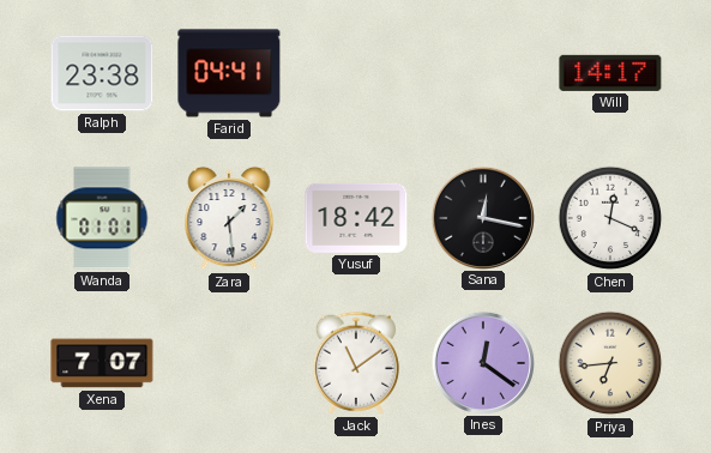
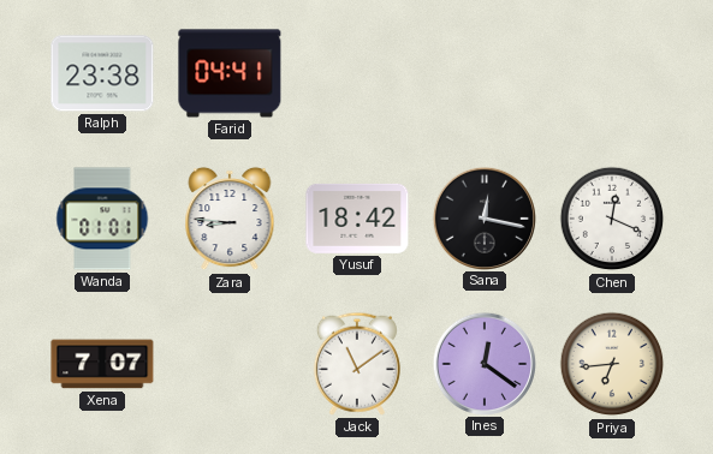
Will: 14:17 -> none (610, 73)
Zara: 1:29 -> 8:46 (230, 219)
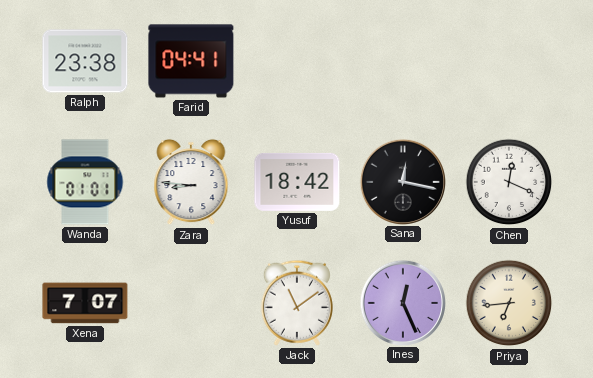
Ines: 12:21 -> 12:26 (402, 302)
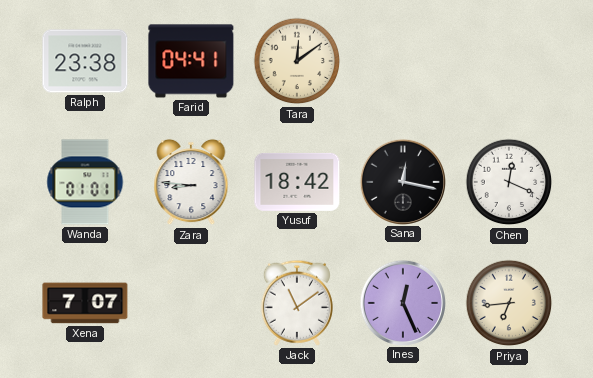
Tara: none -> 12:09 (297, 61)
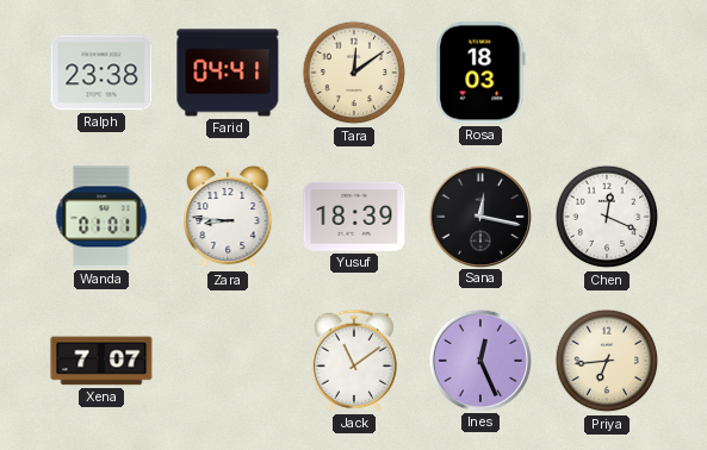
Rosa: none -> 18:03 (480, 73)
Yusuf: 18:42 -> 18:39 (354, 217)
